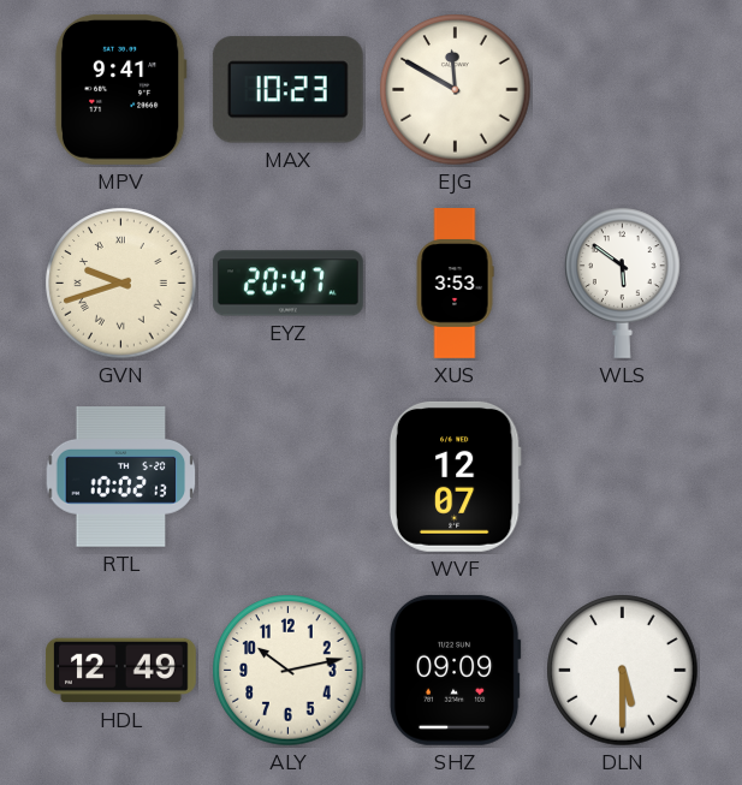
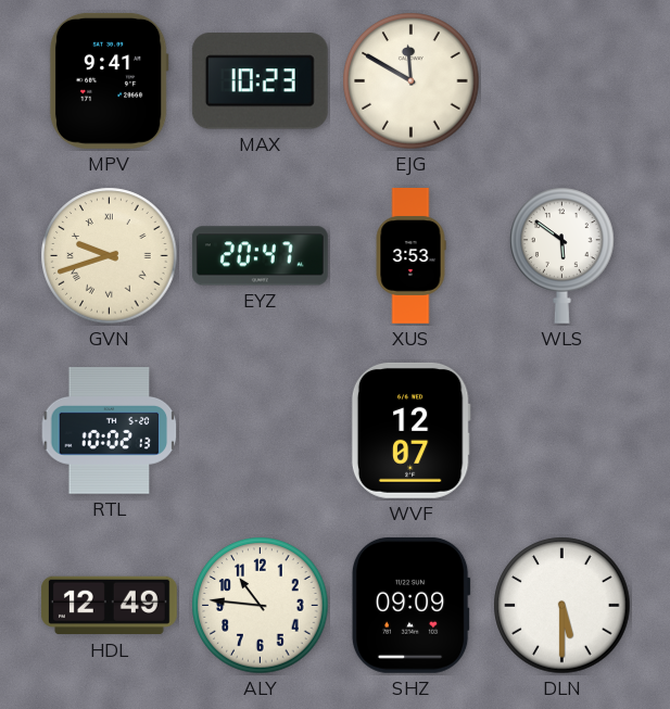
ALY: 10:13 -> 10:46 (261, 606)
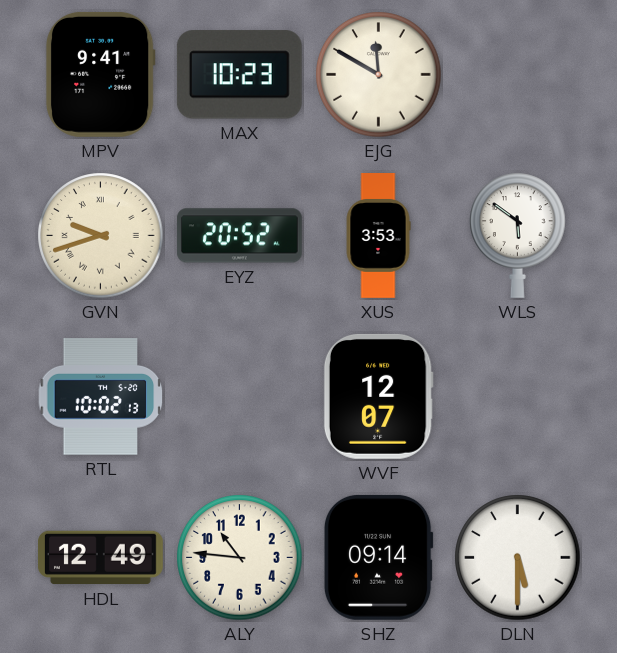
EYZ: 20:47 -> 20:52 (239, 236)
SHZ: 09:09 -> 09:14 (378, 557)
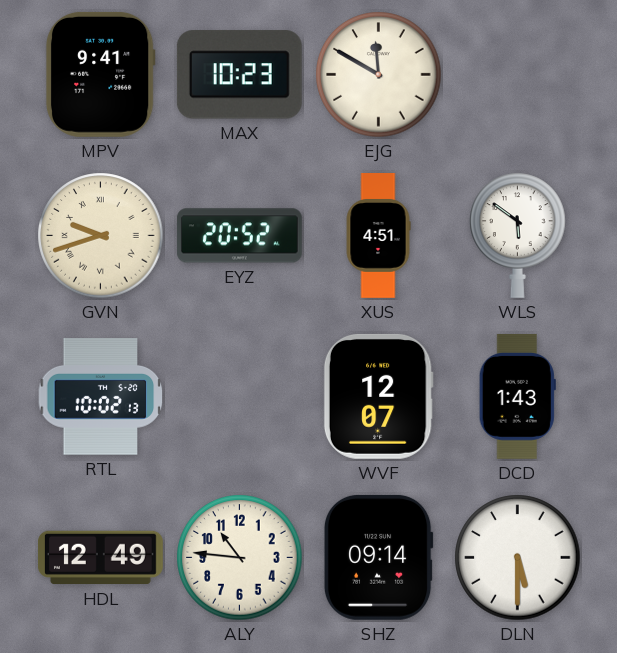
XUS: 3:53 -> 4:51 (378, 236)
DCD: none -> 1:43 (517, 397)
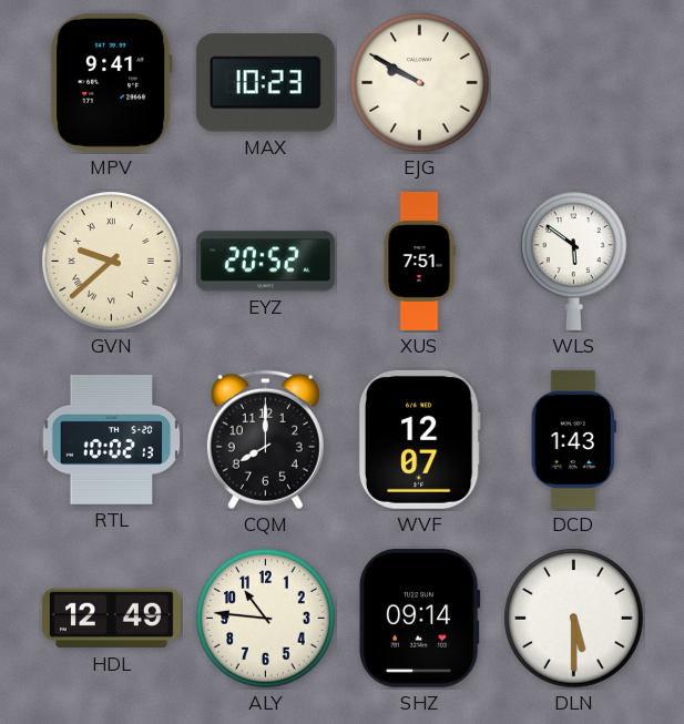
EJG: 11:50 -> 9:50 (420, 83)
GVN: 9:42 -> 9:38 (112, 262)
XUS: 4:51 -> 7:51 (419, 262)
CQM: none -> 8:00 (265, 440)
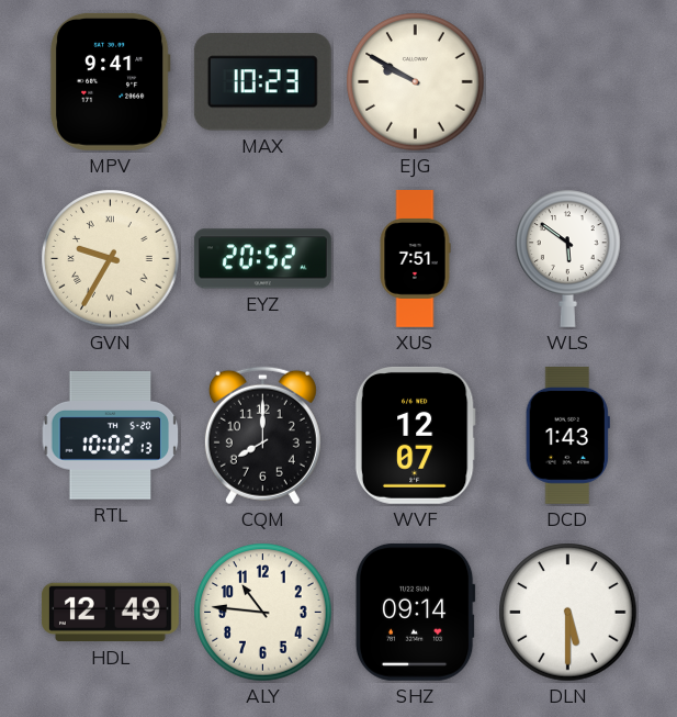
GVN: 9:38 -> 9:35 (111, 259)
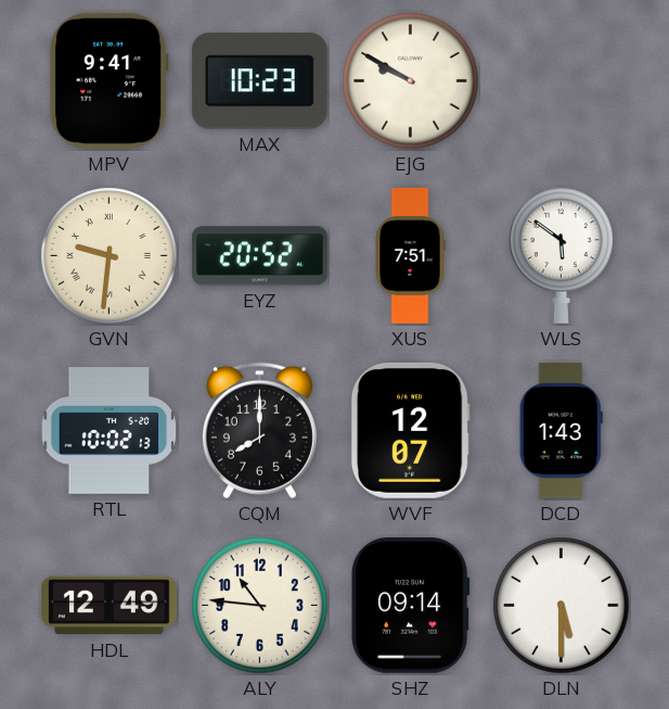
GVN: 9:35 -> 9:31 (110, 256)
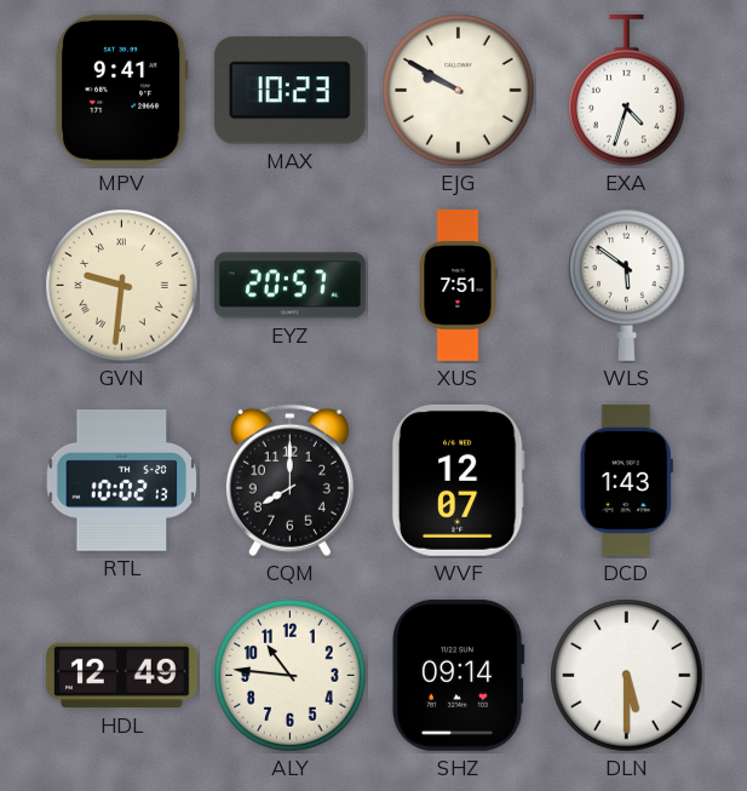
EXA: none -> 4:33 (627, 91)
EYZ: 20:52 -> 20:57 (289, 286)
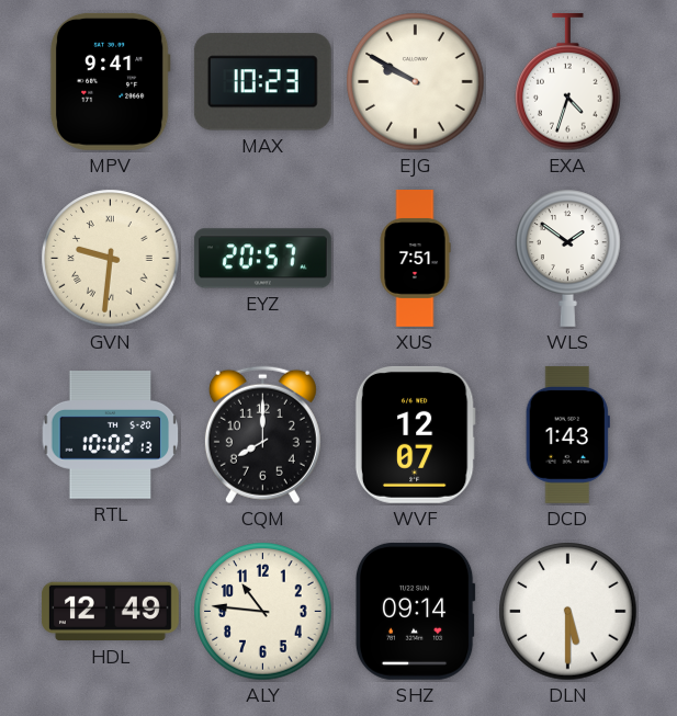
WLS: 5:51 -> 1:51 (568, 258)
